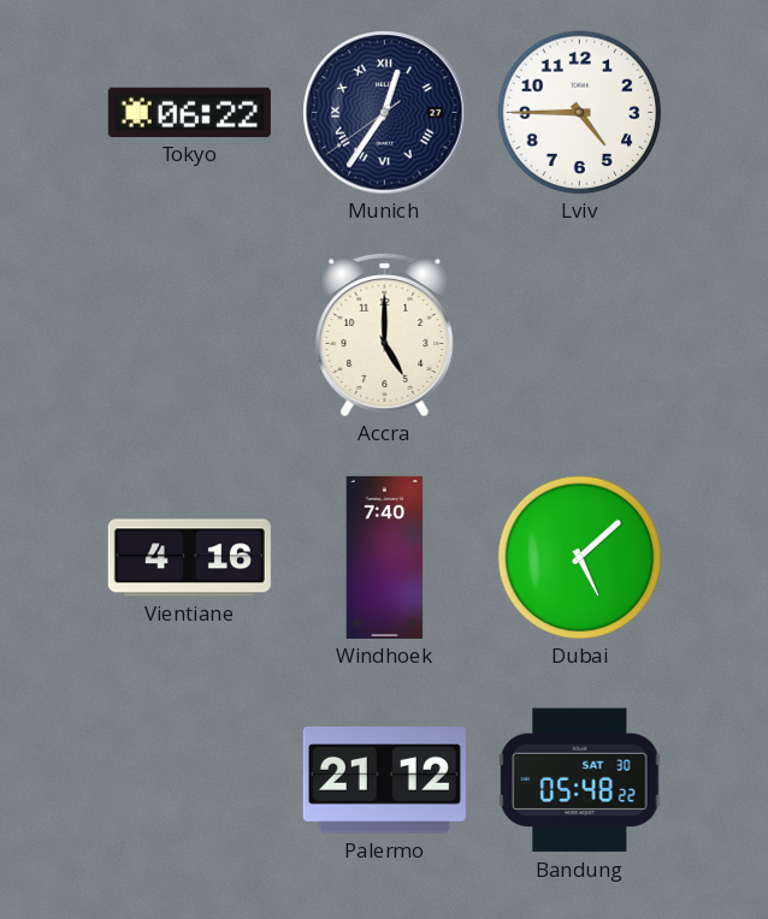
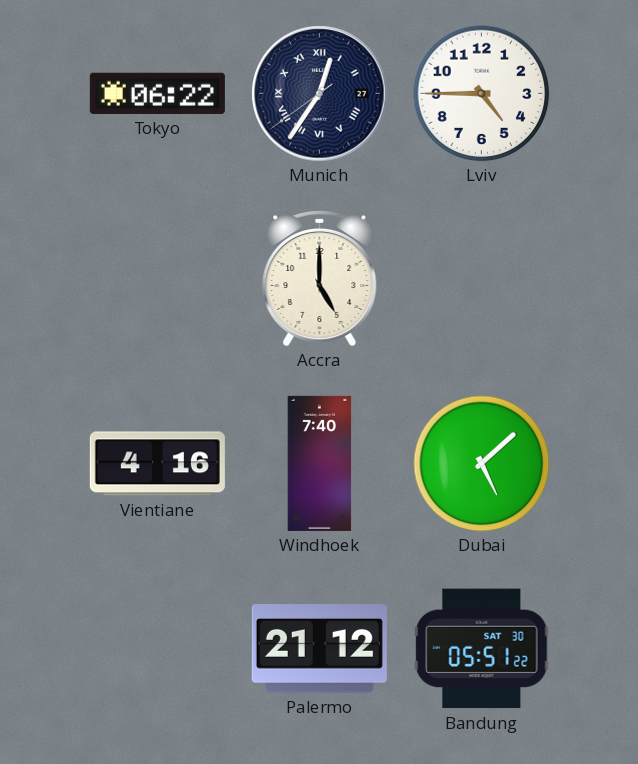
Bandung: 05:48 -> 05:51 (482, 649)
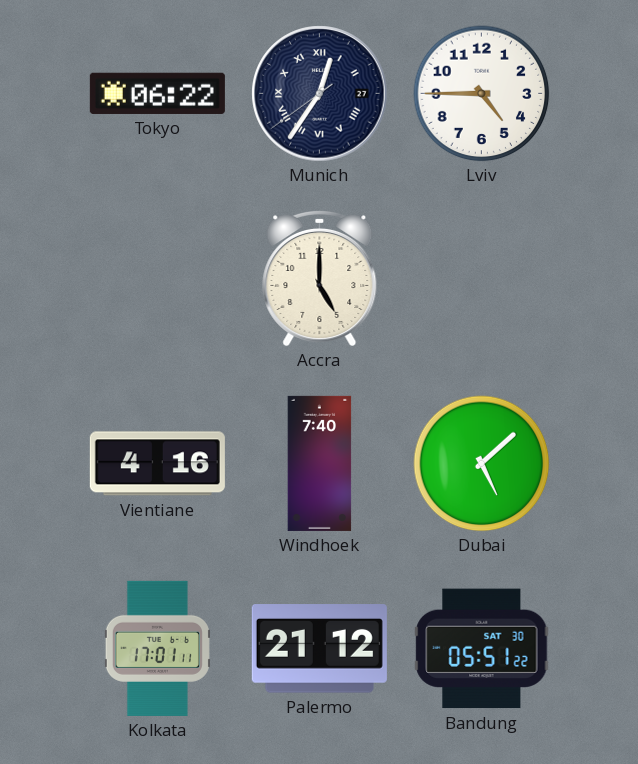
Kolkata: none -> 17:01 (157, 648)
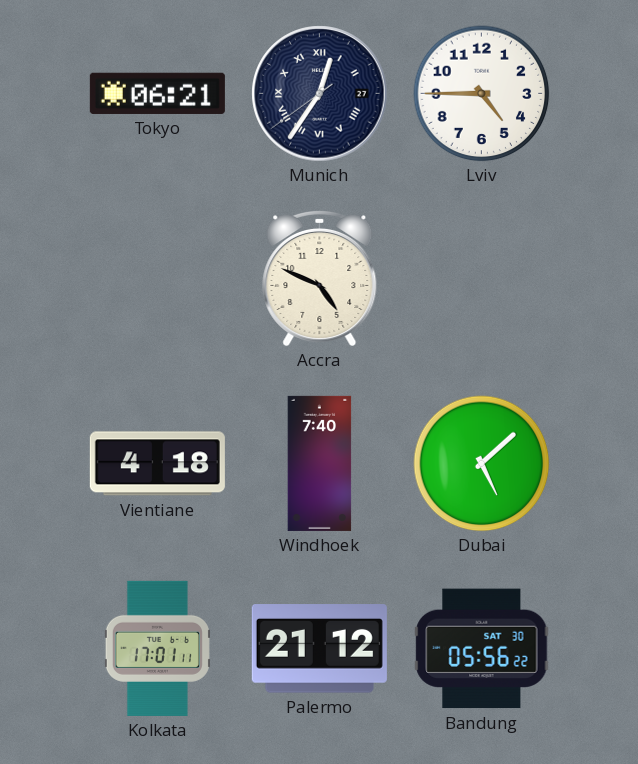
Tokyo: 06:22 -> 06:21 (157, 93)
Accra: 5:00 -> 4:49 (320, 278)
Vientiane: 4:16 -> 4:18 (157, 464)
Bandung: 05:51 -> 05:56 (482, 649)
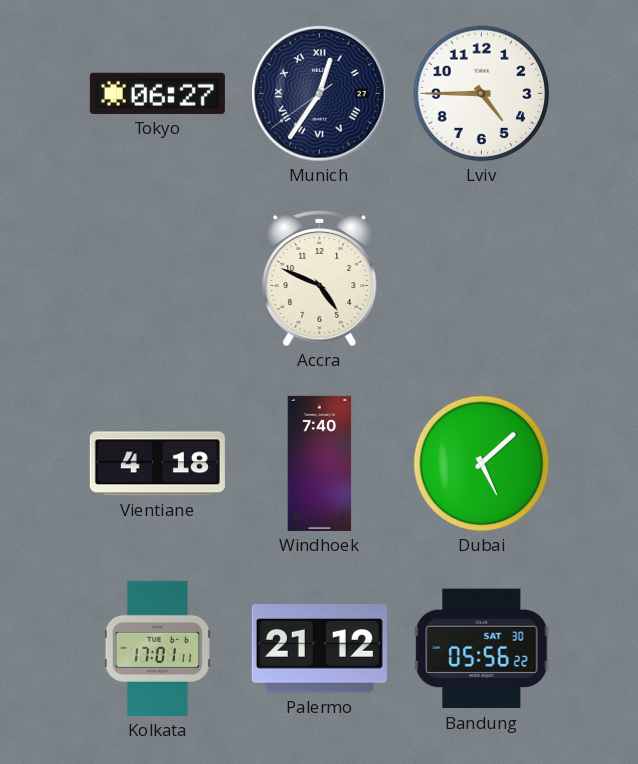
Tokyo: 06:21 -> 06:27 (157, 93)
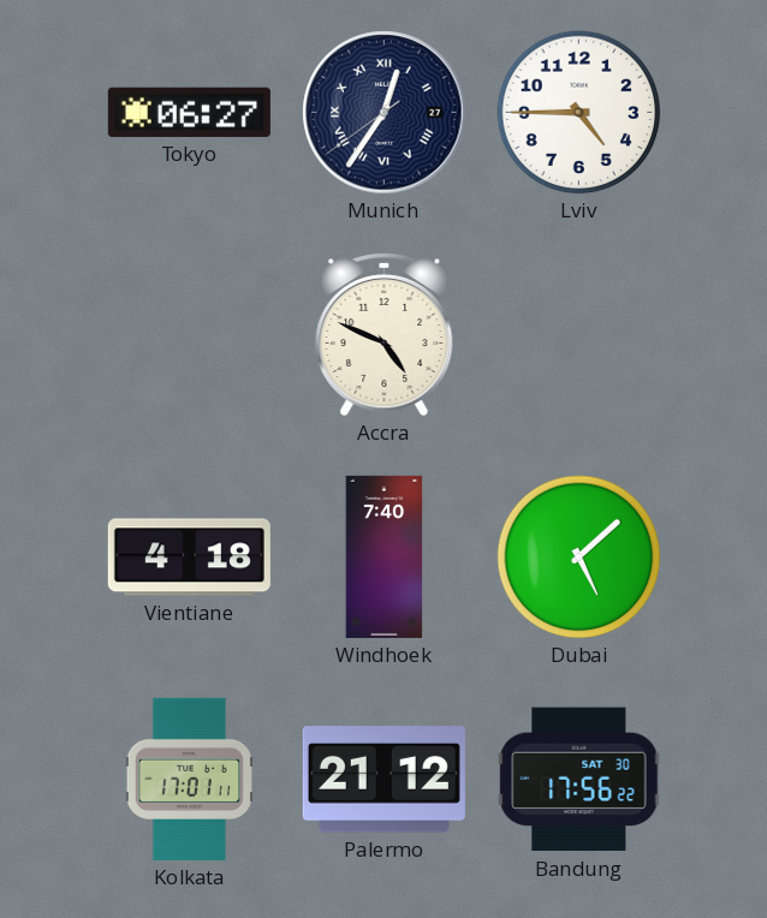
Bandung: 05:56 -> 17:56 (579, 780)
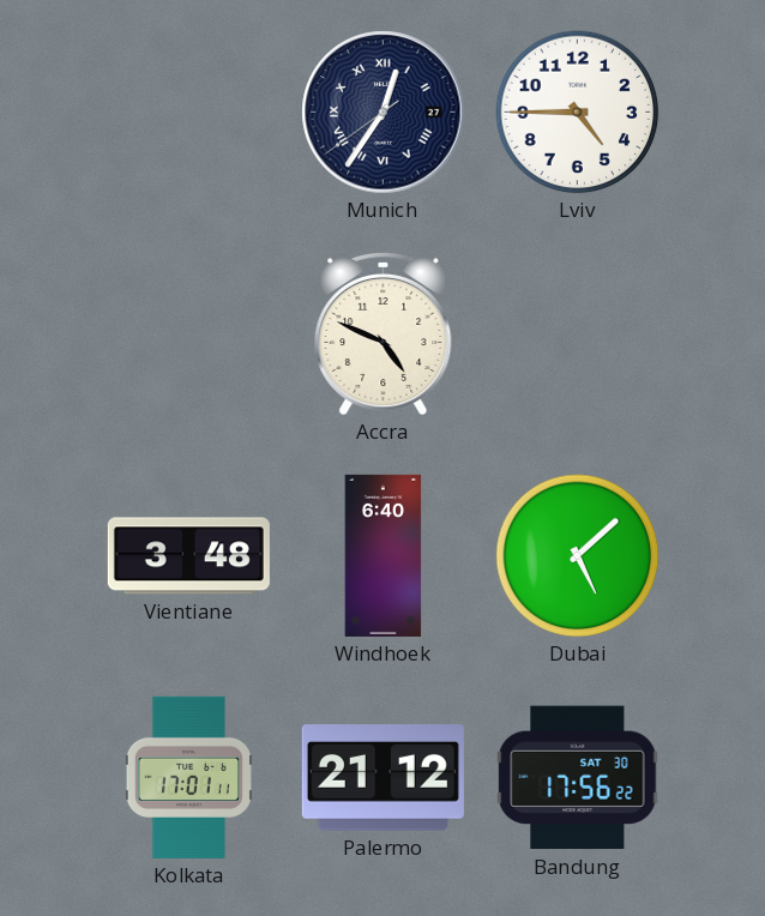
Tokyo: 06:27 -> none (189, 112)
Vientiane: 4:18 -> 3:48 (188, 556)
Windhoek: 7:40 -> 6:40 (384, 555)
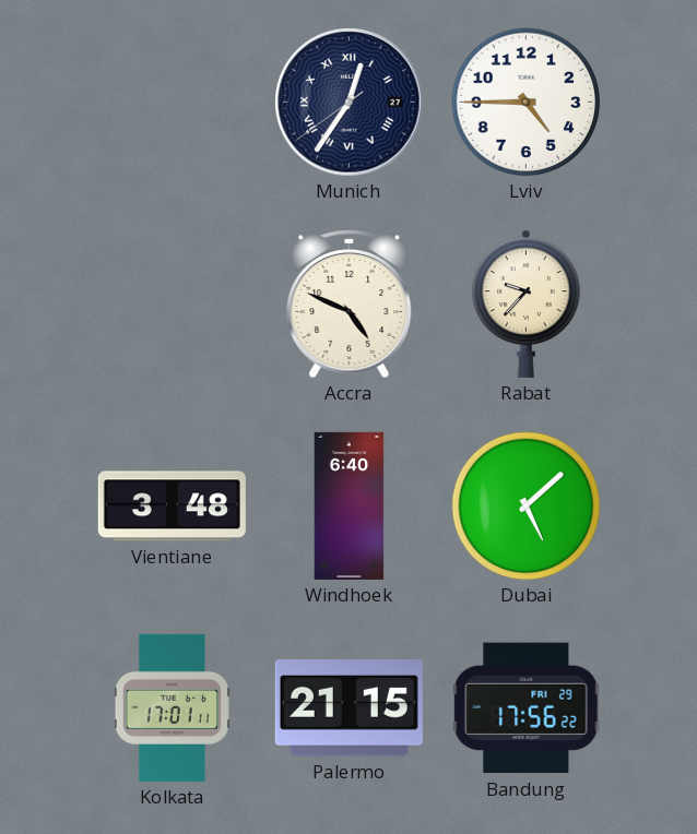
Rabat: none -> 9:37 (527, 303)
Palermo: 21:12 -> 21:15 (349, 708)
Bandung date: SAT 30 -> FRI 29 (527, 708)
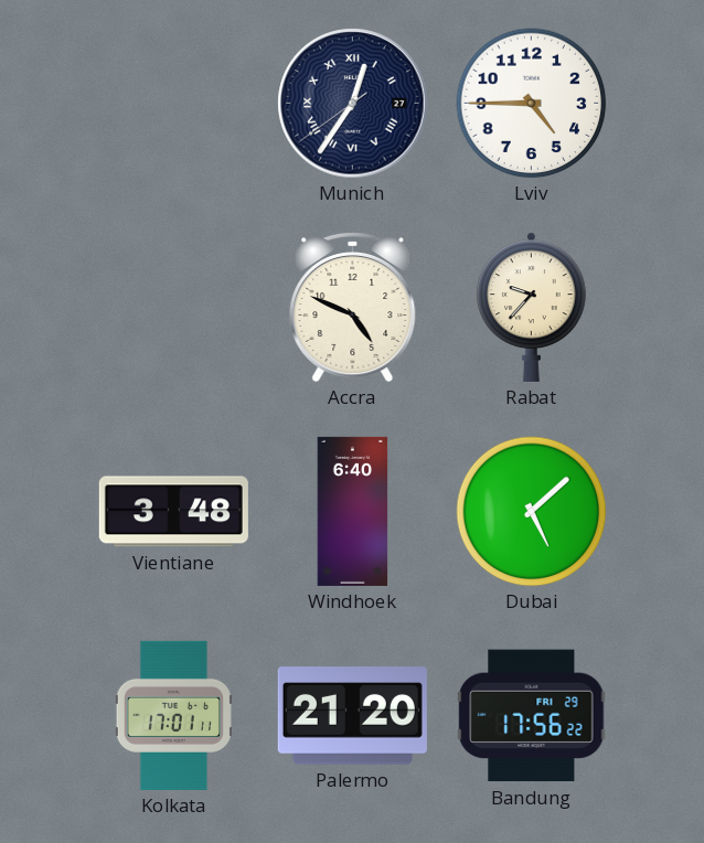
Palermo: 21:15 -> 21:20 (352, 716)
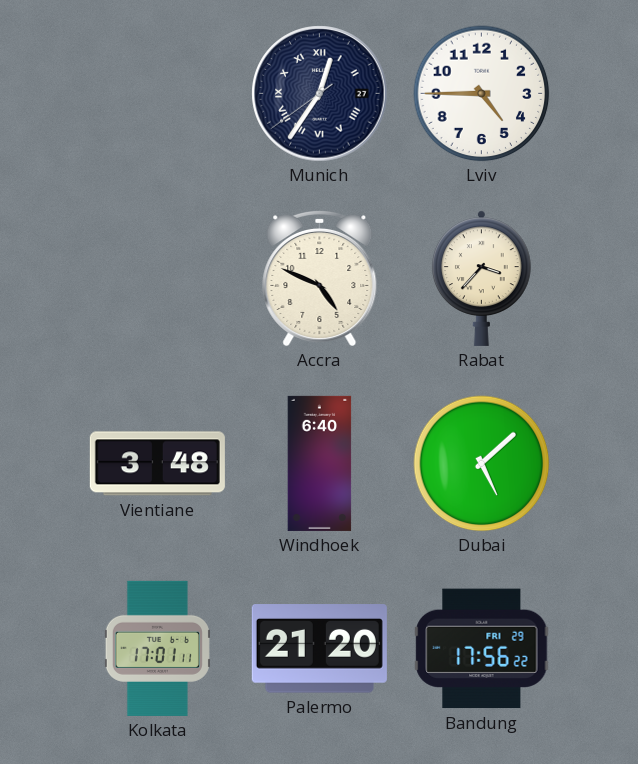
Rabat: 9:37 -> 3:37 (482, 278)
